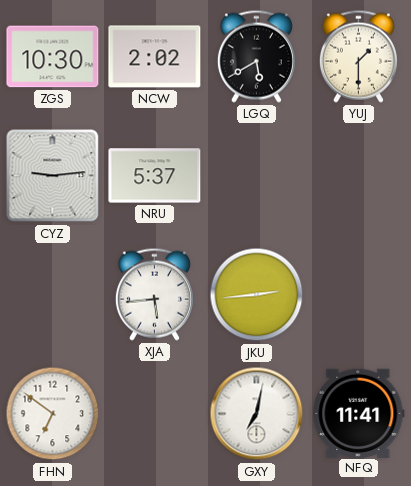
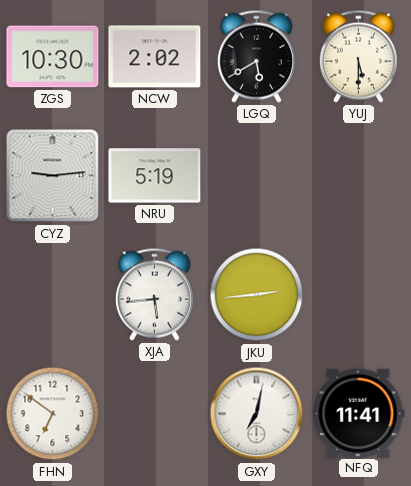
YUJ: 1:30 -> 5:30 (358, 56)
NRU: 5:37 -> 5:19 (155, 176)
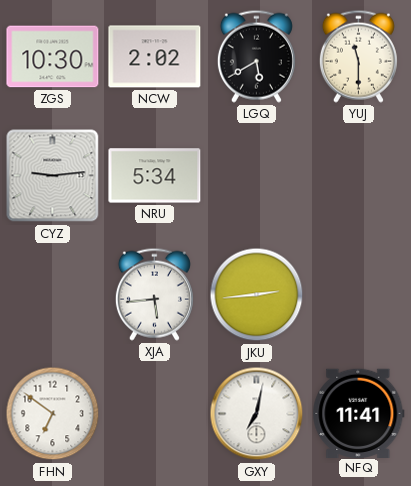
YUJ: 5:30 -> 11:30 (358, 56)
NRU: 5:19 -> 5:34 (155, 176)
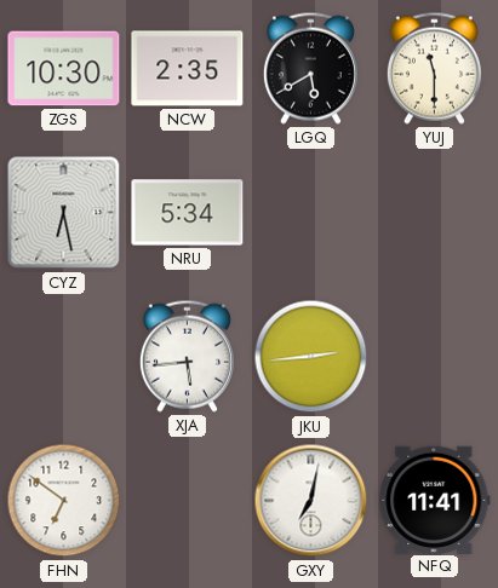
NCW: 2:02 -> 2:35 (188, 69)
CYZ: 9:14 -> 6:28 (64, 213)
